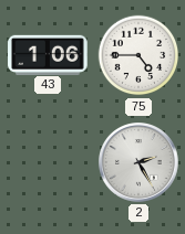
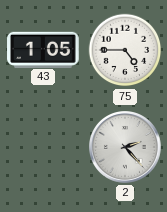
43: 1:06 -> 1:05 (43, 49)
2: 2:25 -> 2:23 (126, 148)
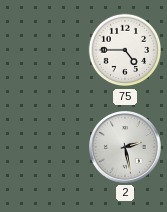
43: 1:05 -> none (43, 49)
2: 2:23 -> 2:28 (126, 148)
